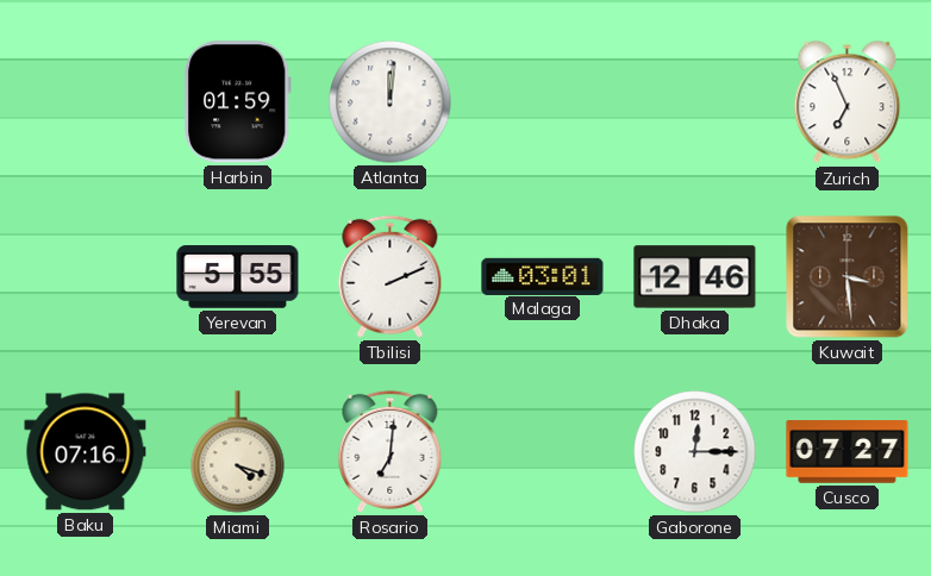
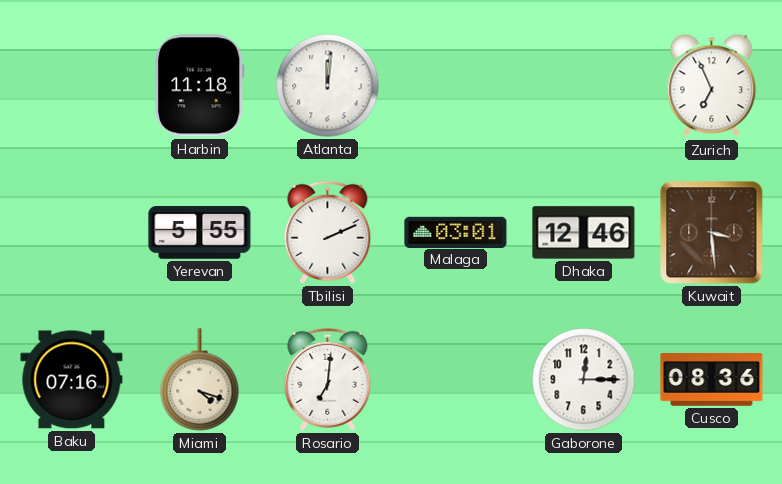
Harbin: 01:59 -> 11:18 (200, 86)
Cusco: 07:27 -> 08:36 (712, 380)
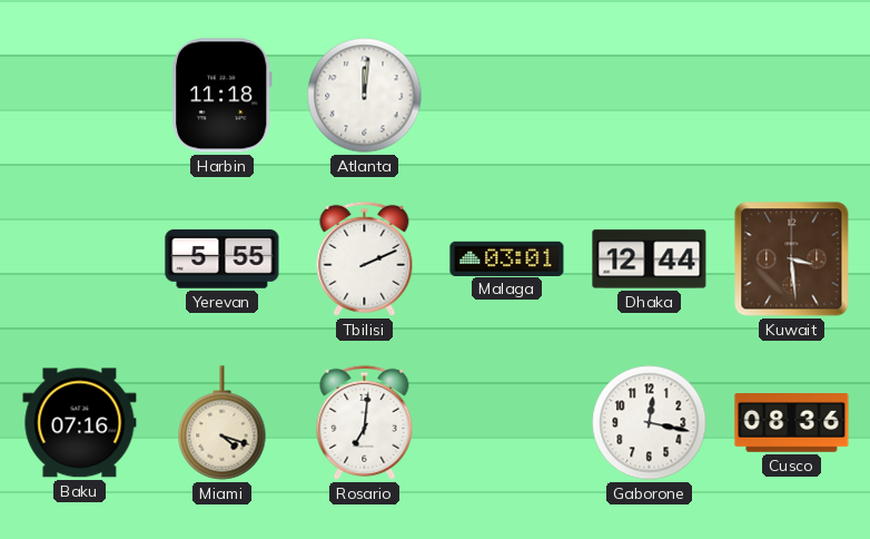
Zurich: 6:56 -> none (712, 86)
Dhaka: 12:46 -> 12:44 (650, 259)
Gaborone: 12:15 -> 12:17 (650, 423)
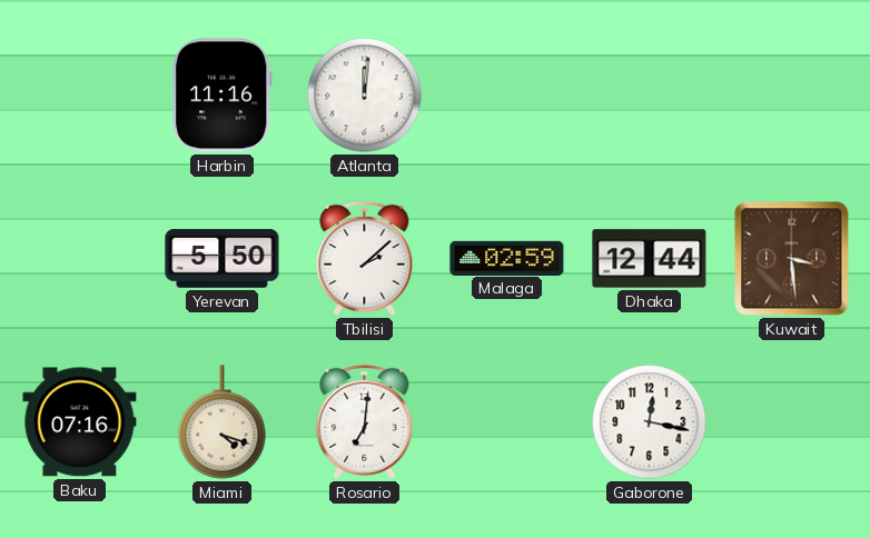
Harbin: 11:18 -> 11:16 (223, 96)
Yerevan: 5:55 -> 5:50 (223, 259)
Tbilisi: 2:11 -> 2:08 (365, 258)
Malaga: 03:01 -> 02:59 (507, 258)
Cusco: 08:36 -> none (792, 423)
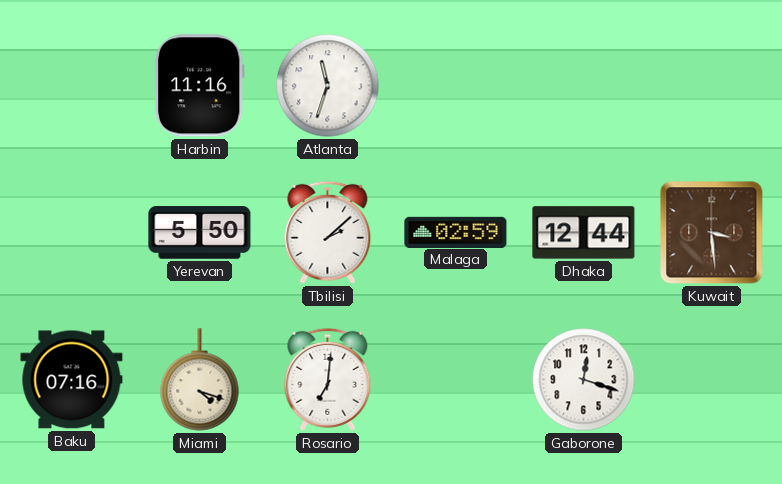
Atlanta: 12:01 -> 11:33 (328, 86)
Gaborone: 12:17 -> 12:18 (584, 380)
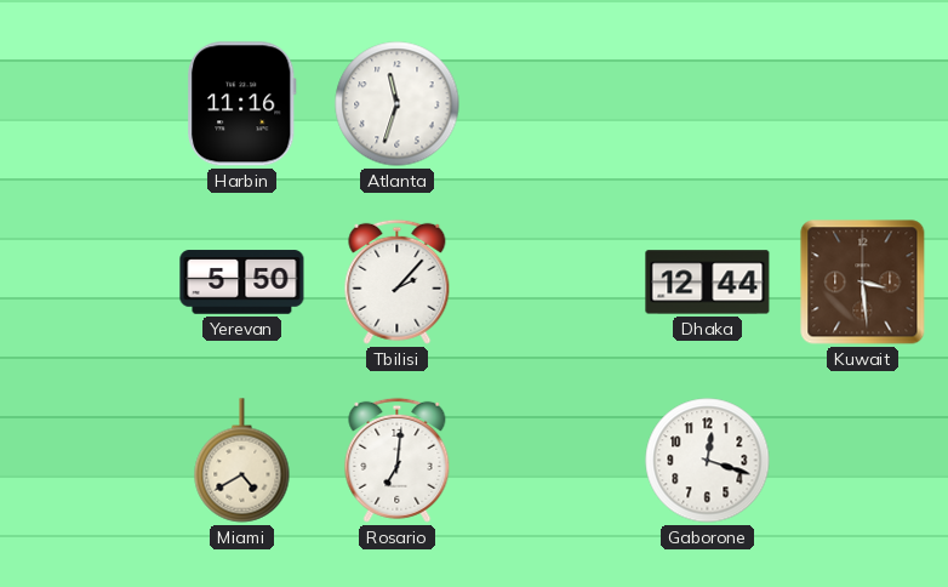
Tbilisi: 2:08 -> 2:07 (398, 281)
Malaga: 02:59 -> none (456, 232)
Baku: 07:16 -> none (72, 380)
Miami: 4:18 -> 4:40 (242, 461)
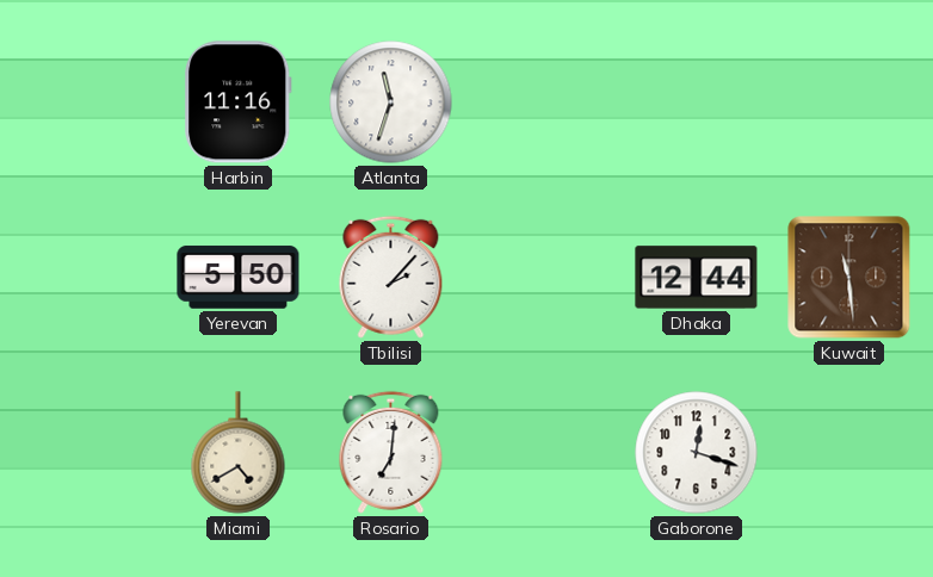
Kuwait: 3:29 -> 11:29 (849, 278)
